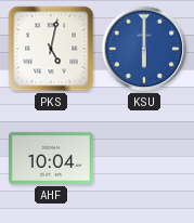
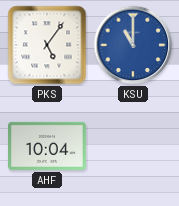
PKS: 5:02 -> 5:06 (47, 45)
KSU: 6:00 -> 11:00 (133, 45)
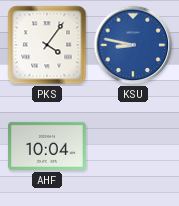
PKS: 5:06 -> 4:06 (47, 45)
KSU: 11:00 -> 8:47 (133, 45)
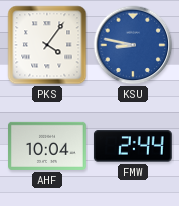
FMW: none -> 2:44 (133, 146)
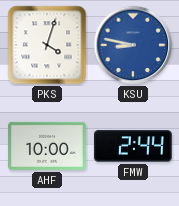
PKS: 4:06 -> 4:03 (47, 45)
AHF: 10:04 -> 10:00 (48, 146)
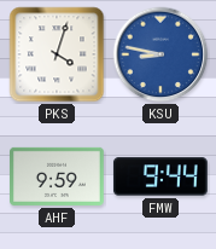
AHF: 10:00 -> 9:59 (58, 176)
FMW: 2:44 -> 9:44 (160, 176)
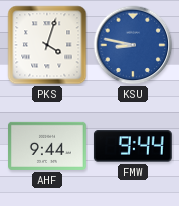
AHF: 9:59 -> 9:44 (48, 146)
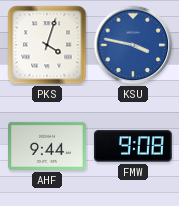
KSU: 8:47 -> 3:47 (133, 45)
FMW: 9:44 -> 9:08 (133, 146)
